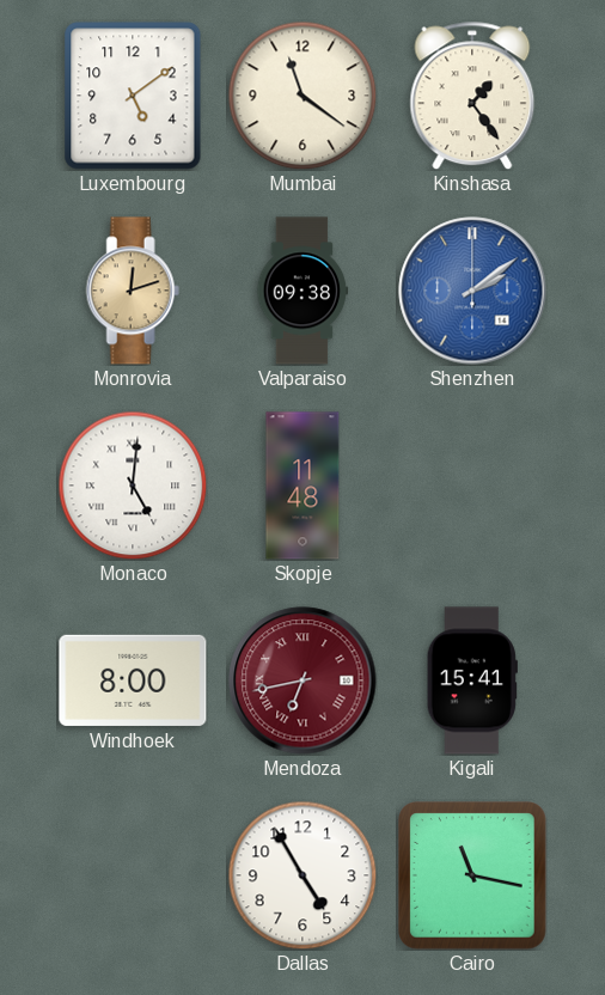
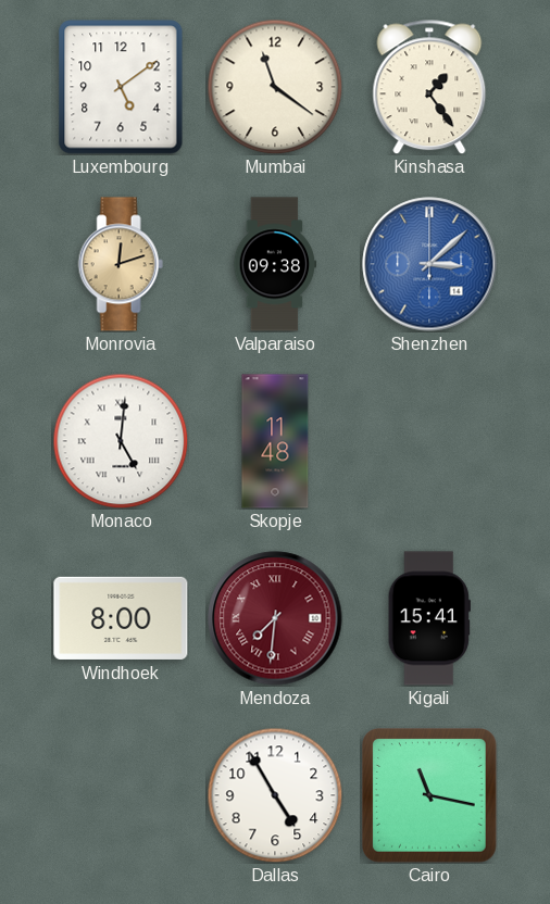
Shenzhen: 2:09 -> 3:08 (429, 264)
Mendoza: 6:43 -> 7:31 (275, 618)
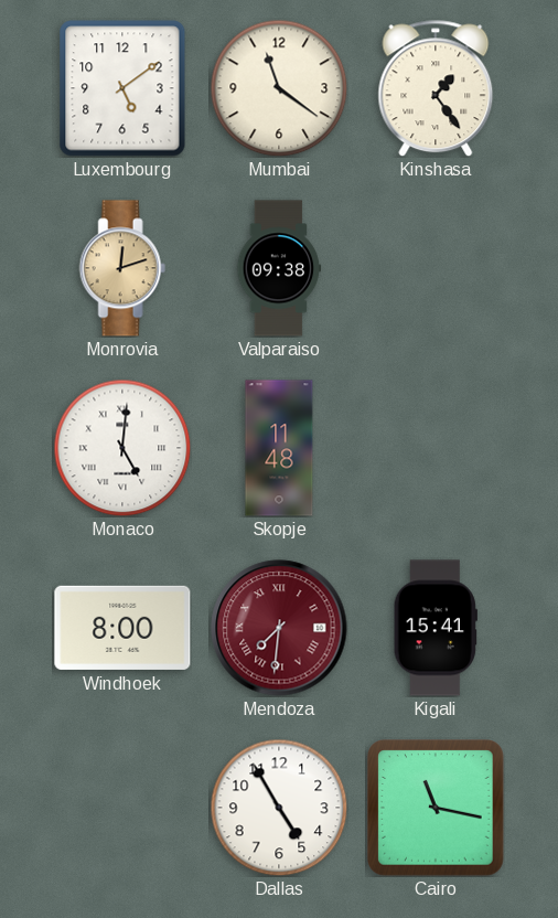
Shenzhen: 3:08 -> none (429, 264)
